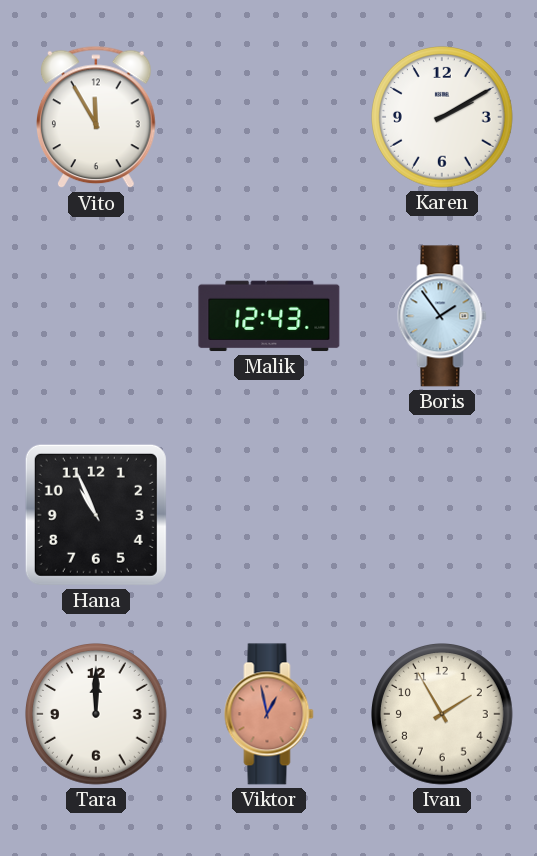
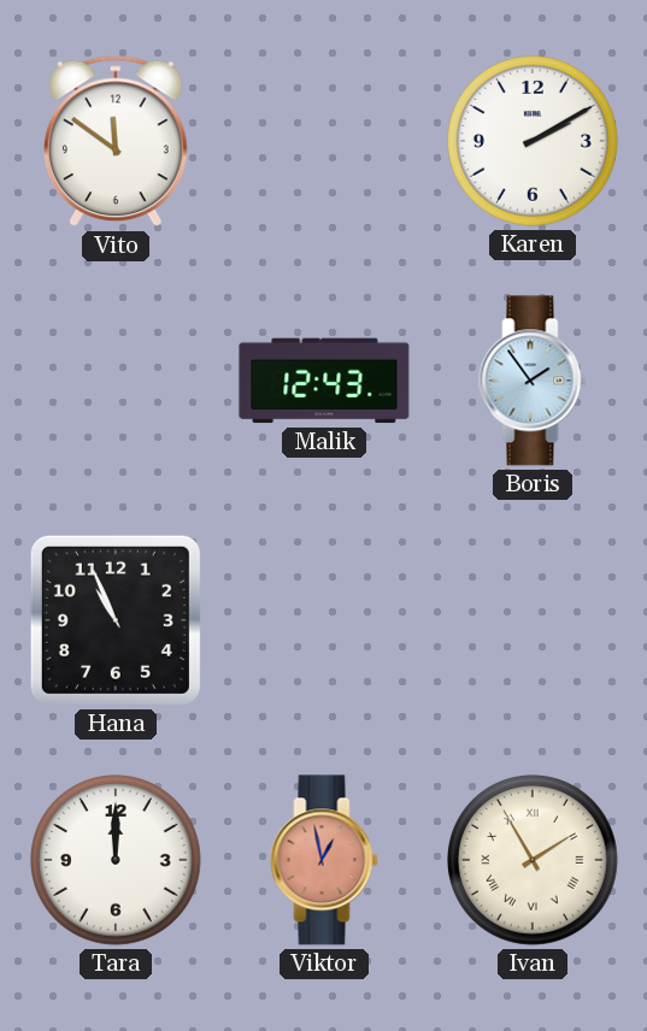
Vito: 11:55 -> 11:51 (117, 141)
Ivan numerals: Arabic -> Roman (534, 861)
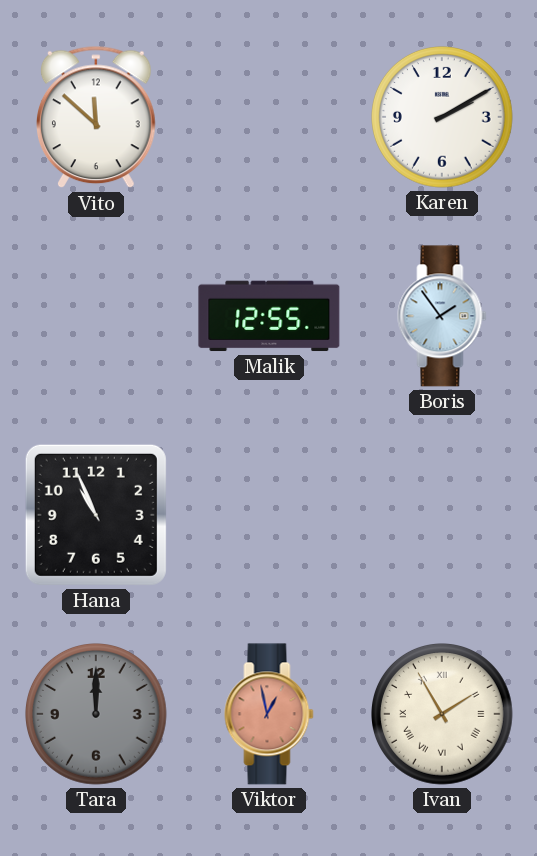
Vito: 11:51 -> 11:52 (97, 117)
Malik: 12:43 -> 12:55 (269, 316)
Tara dial: white -> grey (97, 715)
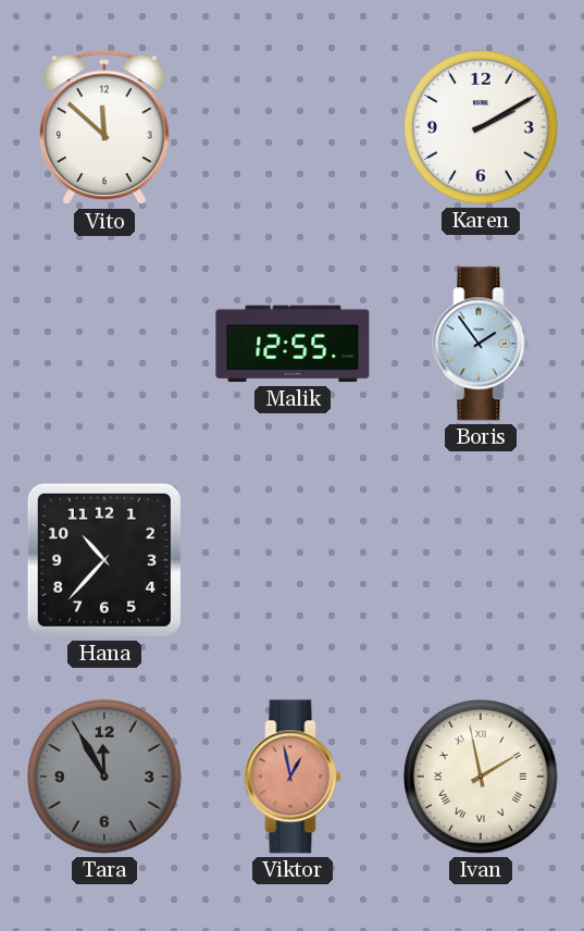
Hana: 10:56 -> 10:37 (104, 560)
Tara: 12:00 -> 11:55 (105, 778)
Ivan: 1:55 -> 1:58 (482, 778)
